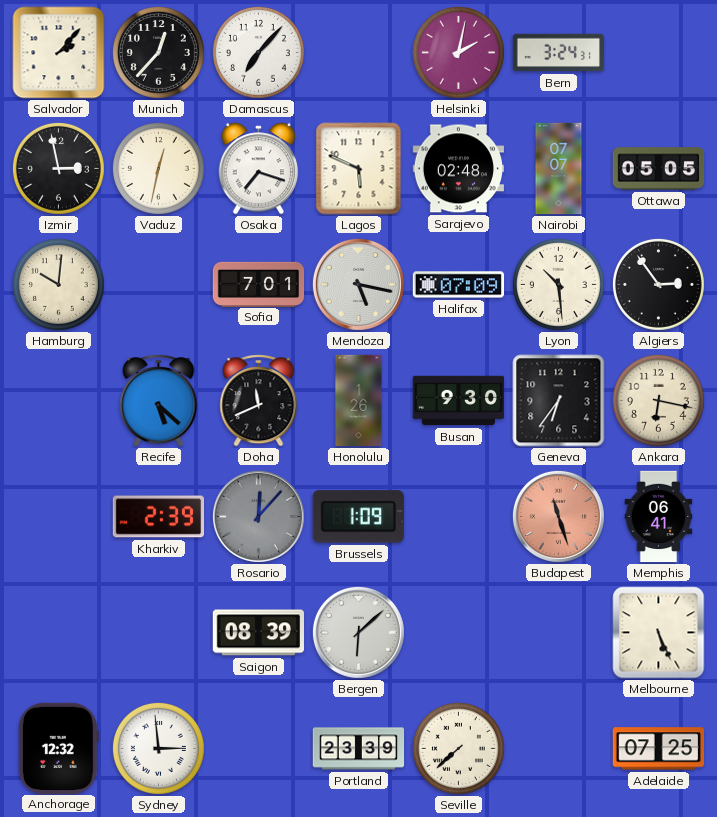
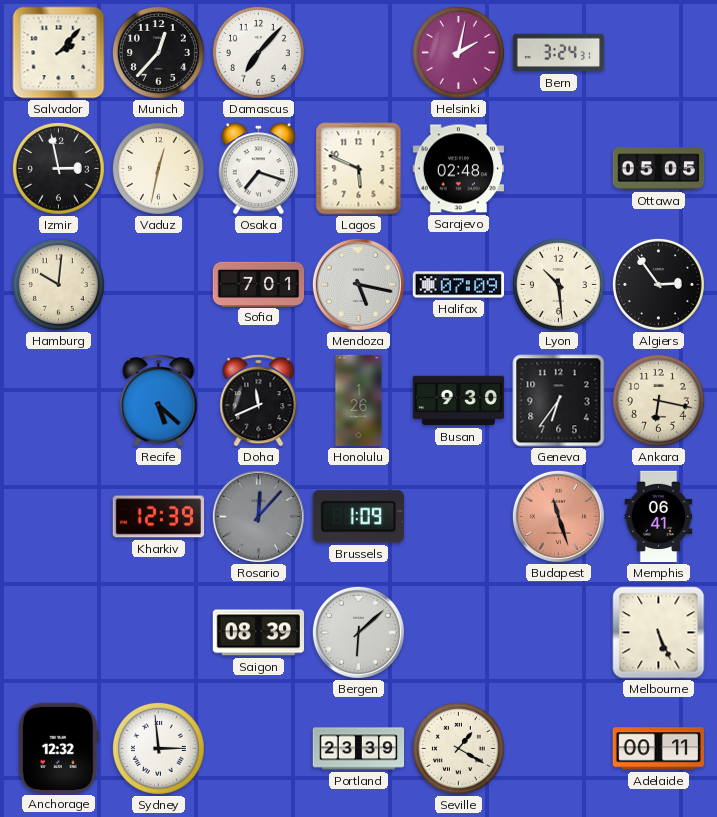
Nairobi: 07:07 -> none (559, 169)
Kharkiv: 2:39 -> 12:39 (159, 517)
Seville: 7:38 -> 1:20 (458, 748)
Adelaide: 07:25 -> 00:11 (658, 749)
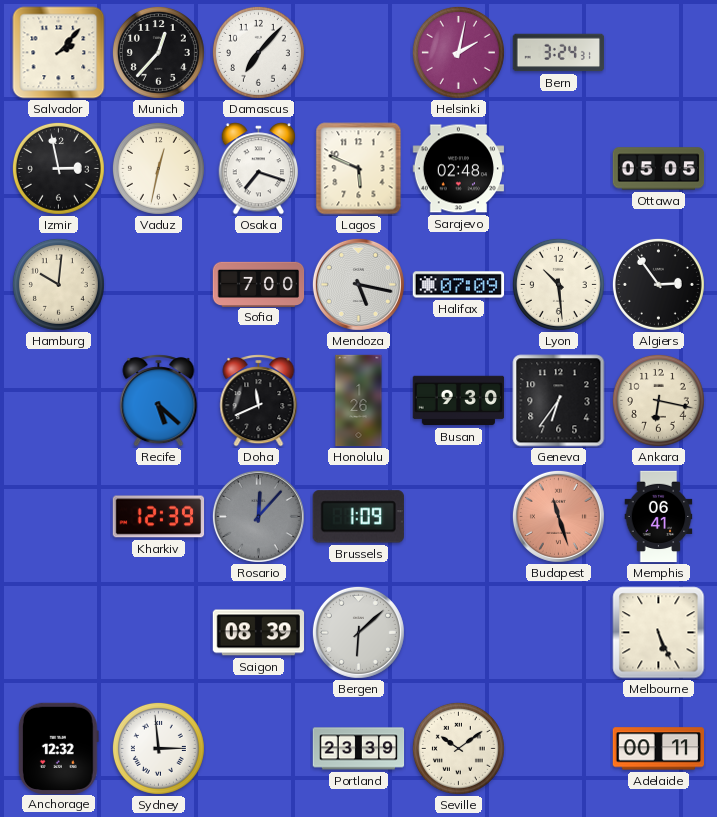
Sofia: 7:01 -> 7:00 (259, 284)
Seville: 1:20 -> 10:09 (458, 748)
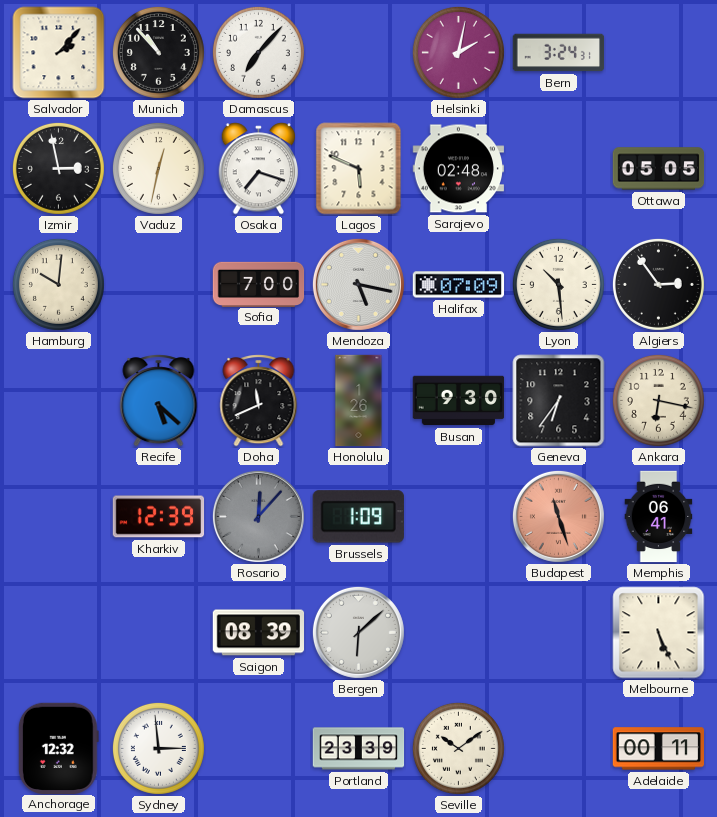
Munich: 12:37 -> 10:53 (158, 52)
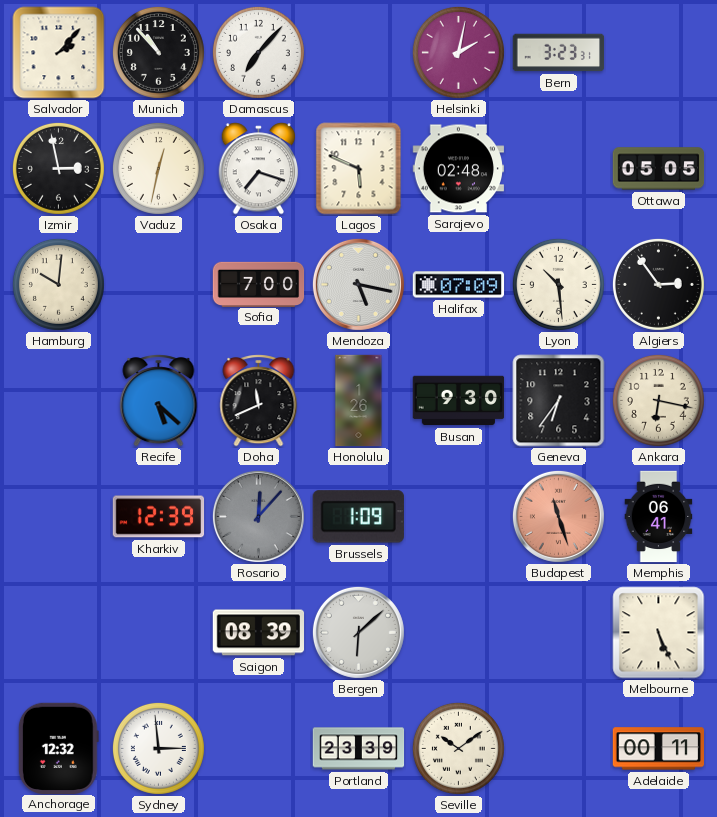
Bern: 3:24 -> 3:23 (559, 53)
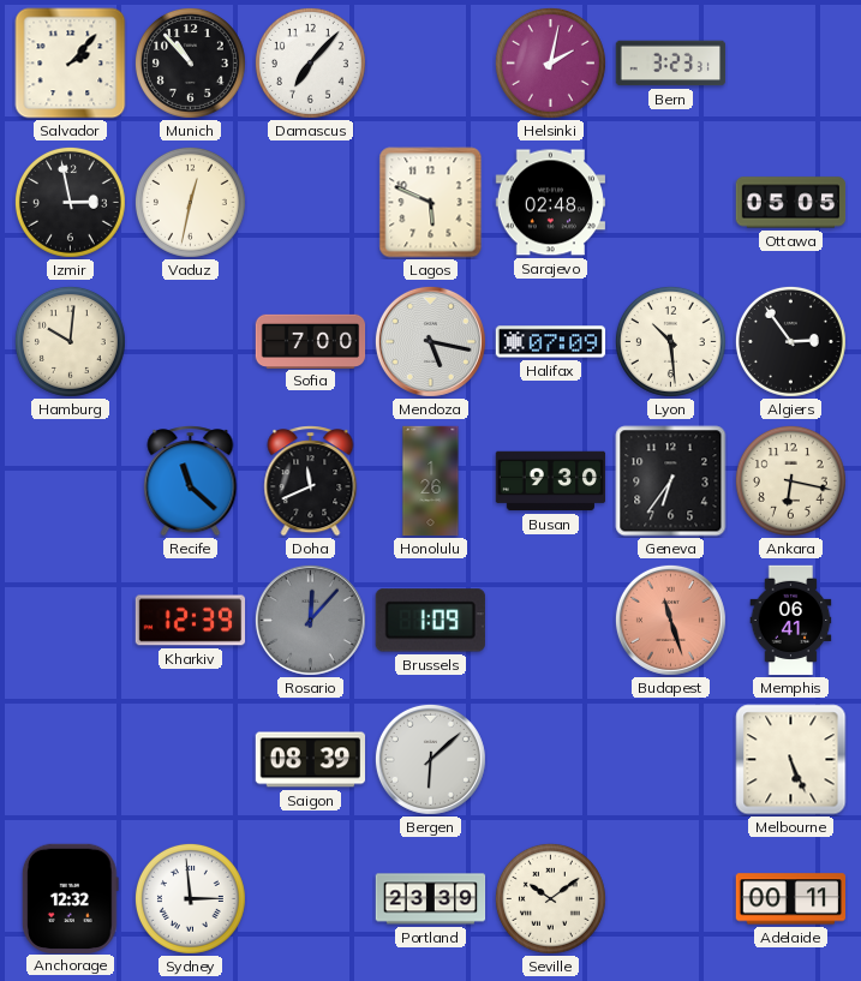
Osaka: 7:18 -> none (259, 169)
Recife: 5:22 -> 11:22 (191, 481)
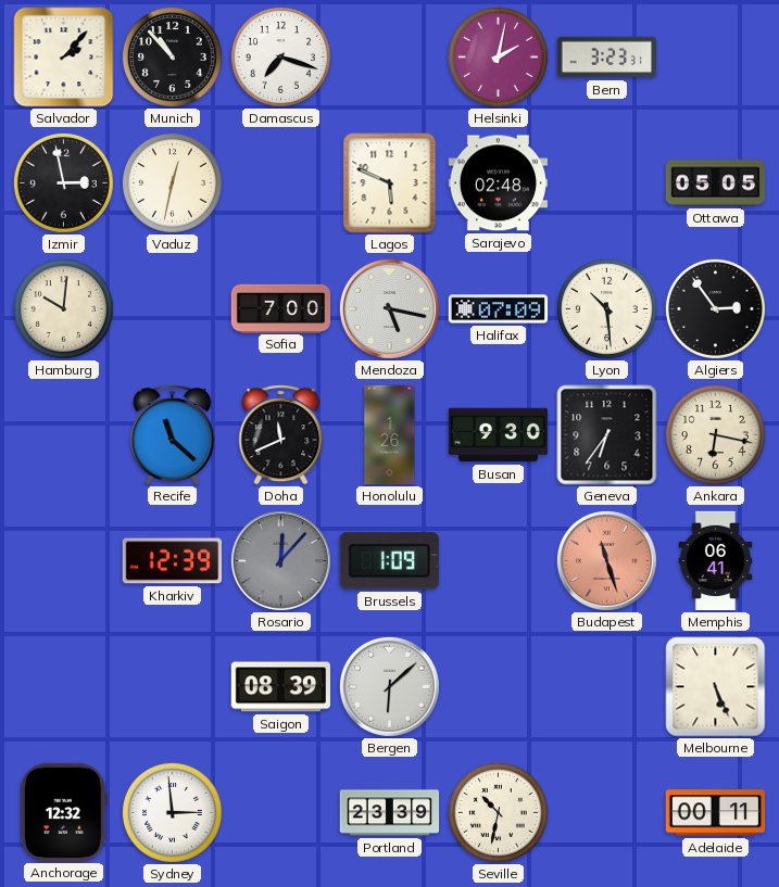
Damascus: 7:07 -> 7:18 (280, 56)
Seville: 10:09 -> 10:32 (498, 812)
